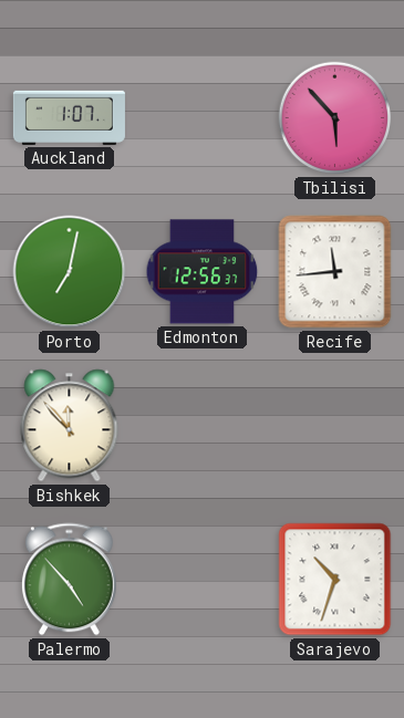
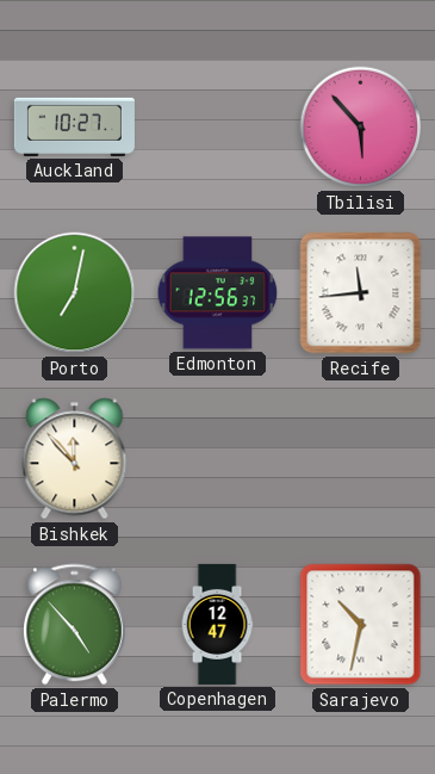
Auckland: 1:07 -> 10:27 (74, 126)
Copenhagen: none -> 12:47 (217, 624)
Sarajevo: 10:33 -> 10:32 (361, 625)
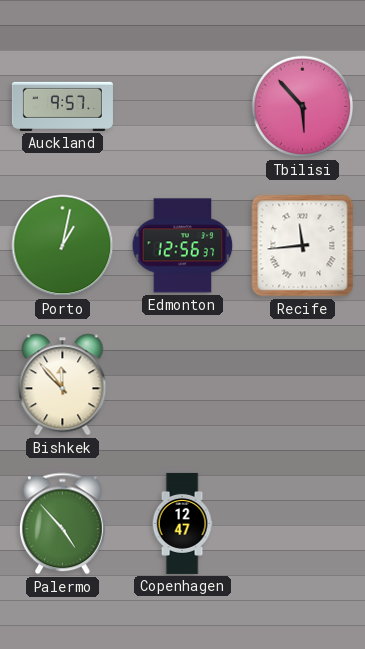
Auckland: 10:27 -> 9:57 (62, 106)
Porto: 7:02 -> 1:02 (63, 246)
Sarajevo: 10:32 -> none (361, 625)
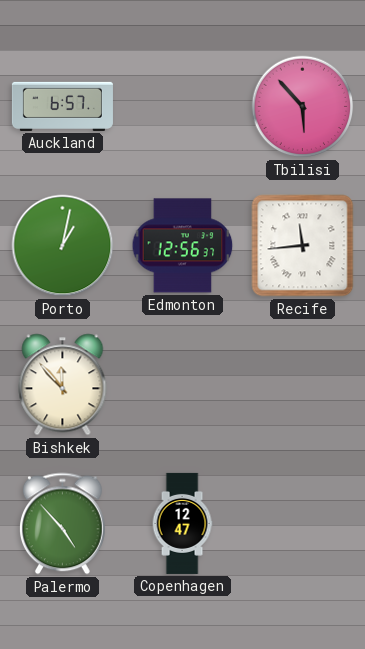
Auckland: 9:57 -> 6:57 (62, 106)
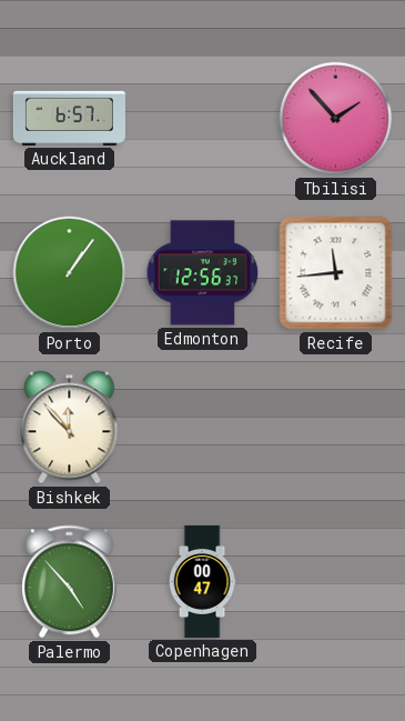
Tbilisi: 5:53 -> 1:53 (336, 119)
Porto: 1:02 -> 1:06 (70, 273)
Copenhagen: 12:47 -> 00:47 (202, 581)
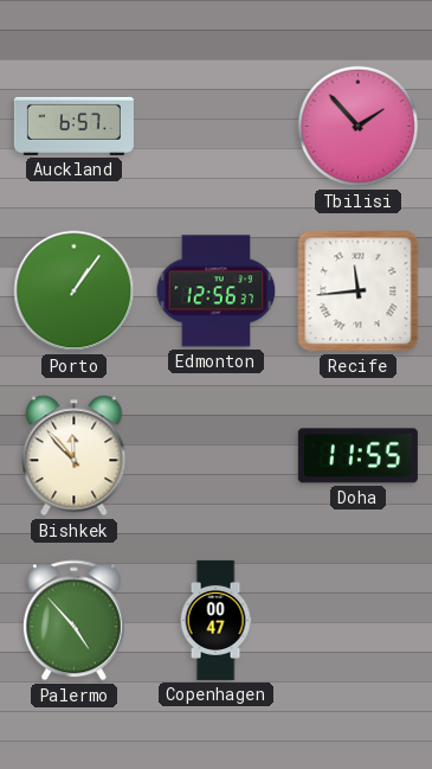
Doha: none -> 11:55 (357, 456)
